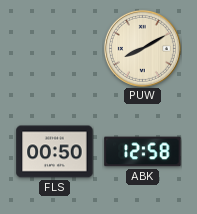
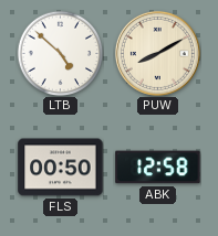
LTB: none -> 4:52 (60, 53)
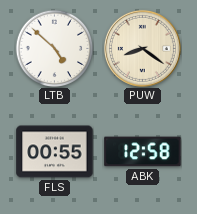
PUW: 8:10 -> 8:21 (142, 48)
FLS: 00:50 -> 00:55 (55, 152)
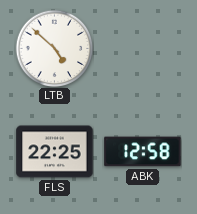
PUW: 8:21 -> none (142, 48)
FLS: 00:55 -> 22:25 (55, 152)
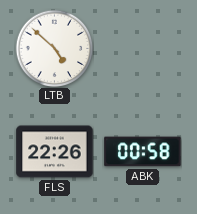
FLS: 22:25 -> 22:26 (55, 152)
ABK: 12:58 -> 00:58 (143, 152)
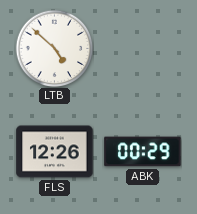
FLS: 22:26 -> 12:26 (55, 152)
ABK: 00:58 -> 00:29 (143, 152)
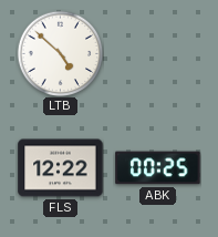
FLS: 12:26 -> 12:22 (61, 168)
ABK: 00:29 -> 00:25 (158, 168)
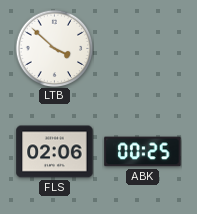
LTB: 4:52 -> 3:52 (54, 48)
FLS: 12:22 -> 02:06 (55, 152)
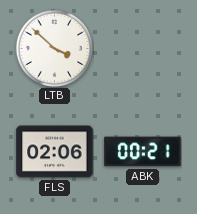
ABK: 00:25 -> 00:21 (143, 152)
